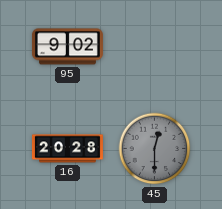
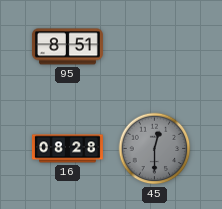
95: 9:02 -> 8:51 (67, 47)
16: 20:28 -> 08:28 (67, 149)
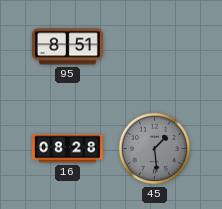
45: 12:30 -> 1:29 (155, 149)
